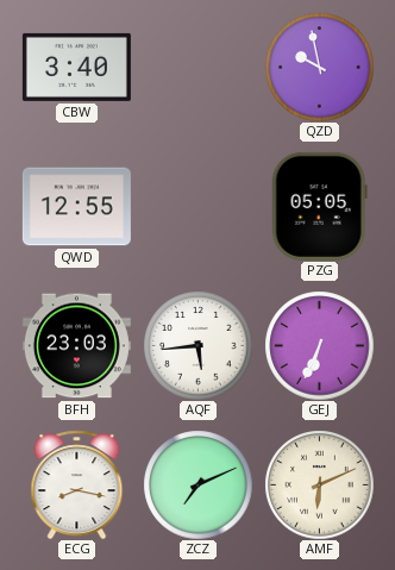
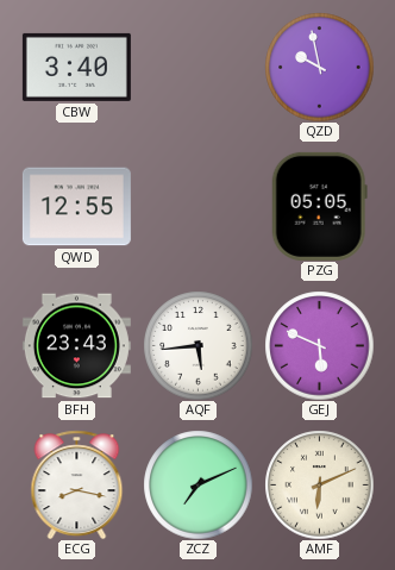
BFH: 23:03 -> 23:43 (76, 346)
GEJ: 6:34 -> 5:49 (319, 345)
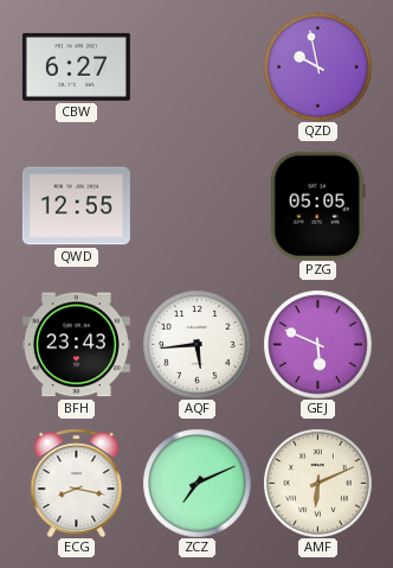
CBW: 3:40 -> 6:27 (76, 66)
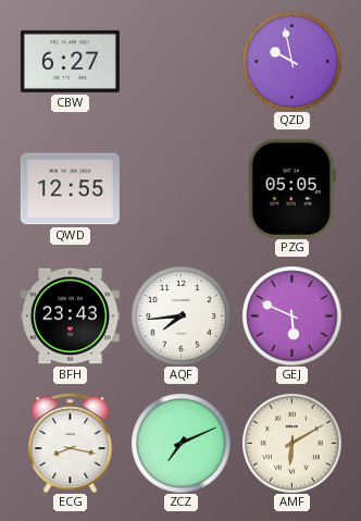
AQF: 5:44 -> 7:44 (180, 315)
AMF: 6:11 -> 6:10 (291, 443)
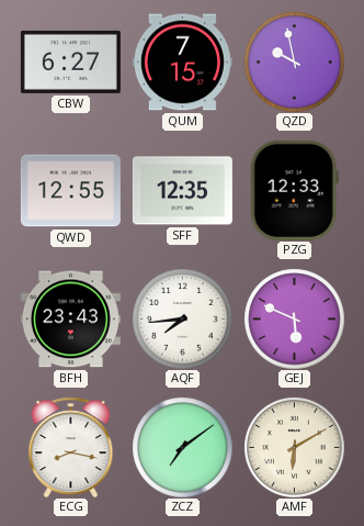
QUM: none -> 7:15 (182, 63)
SFF: none -> 12:35 (182, 191)
PZG: 05:05 -> 12:33 (294, 190)
ZCZ: 7:11 -> 7:09 (182, 447)
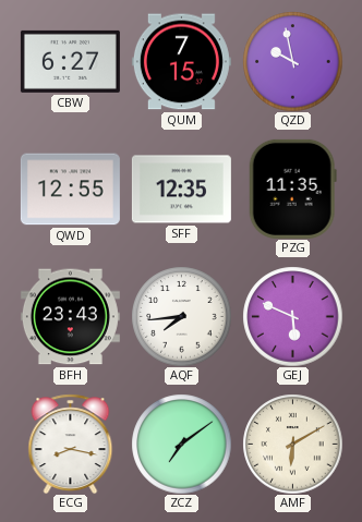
PZG: 12:33 -> 11:35 (292, 189)
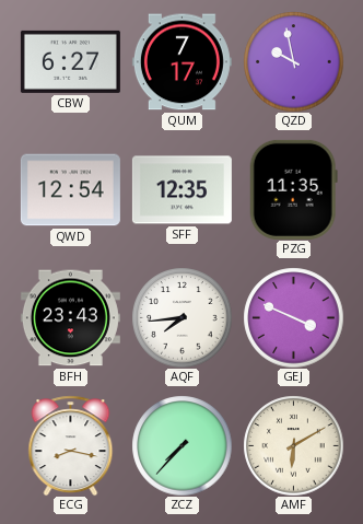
QUM: 7:15 -> 7:17 (181, 62)
QWD: 12:55 -> 12:54 (70, 190)
GEJ: 5:49 -> 3:49 (293, 317)
ZCZ: 7:09 -> 7:37 (181, 445)
